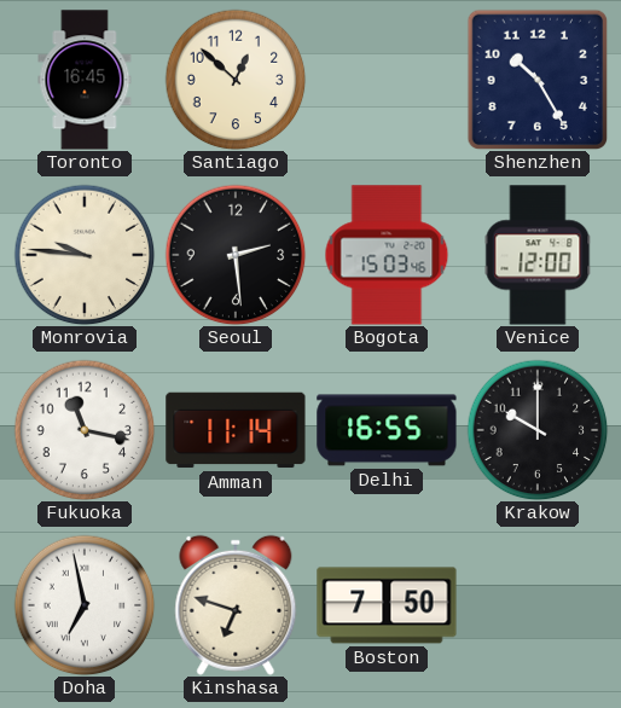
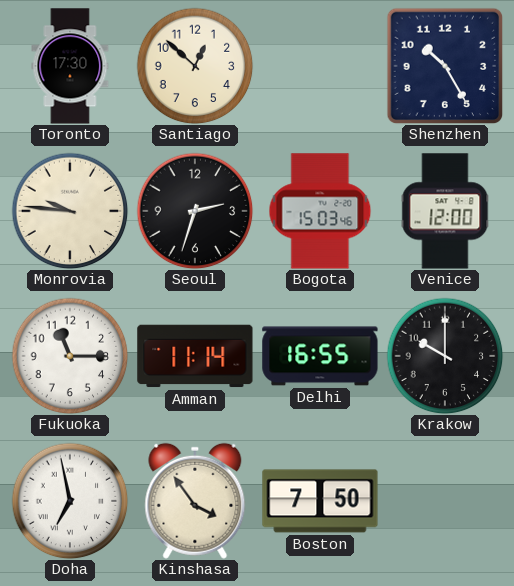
Toronto: 16:45 -> 17:30 (70, 66)
Seoul: 2:29 -> 2:33 (195, 211)
Fukuoka: 11:17 -> 11:15 (70, 356)
Kinshasa: 6:48 -> 3:54 (195, 501)
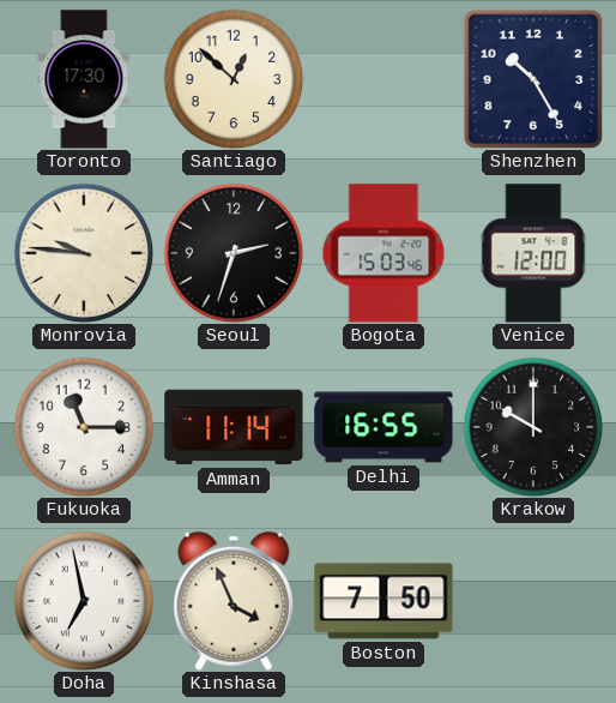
Kinshasa: 3:54 -> 3:56 (234, 601)
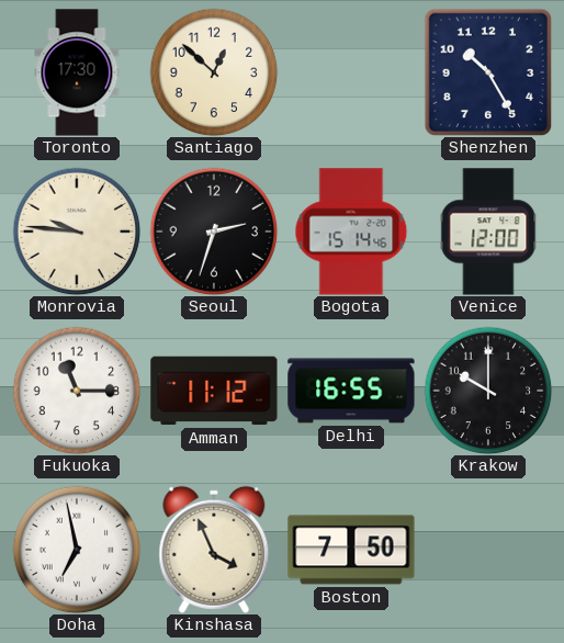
Bogota: 15:03 -> 15:14 (351, 232)
Amman: 11:14 -> 11:12 (214, 391)
